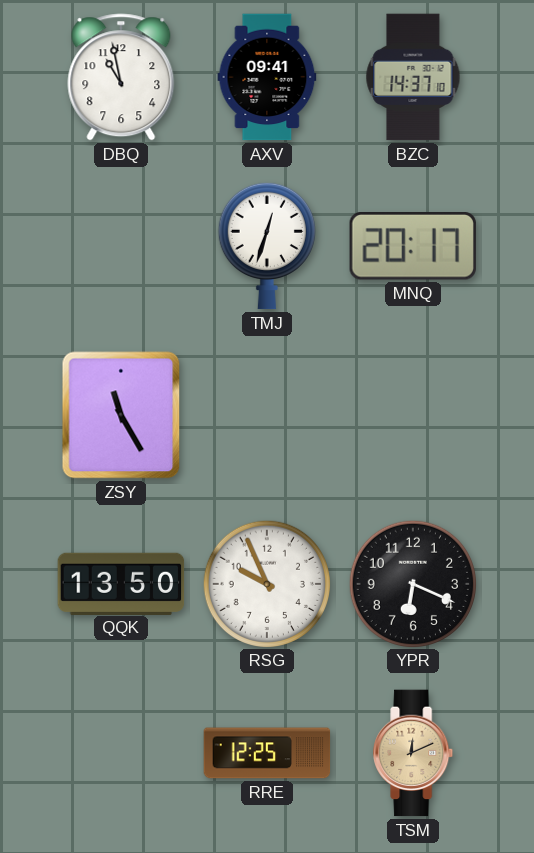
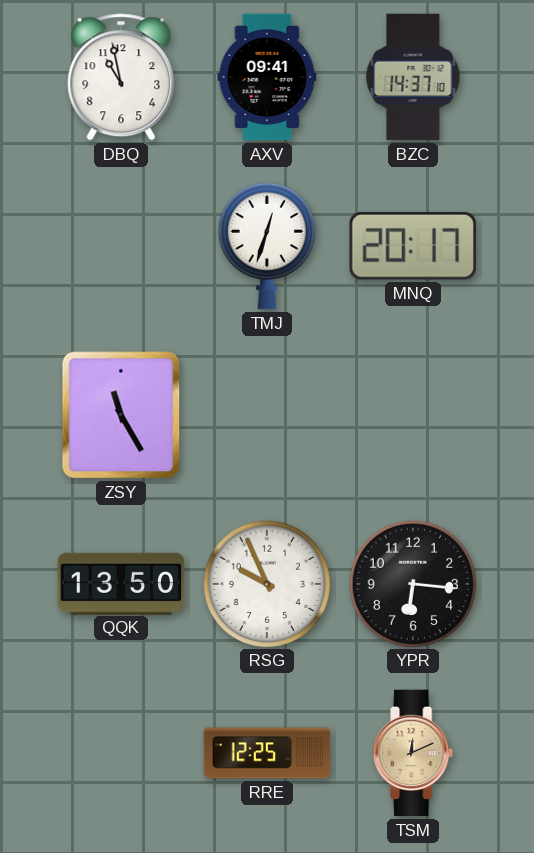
YPR: 6:19 -> 6:16 (412, 583)
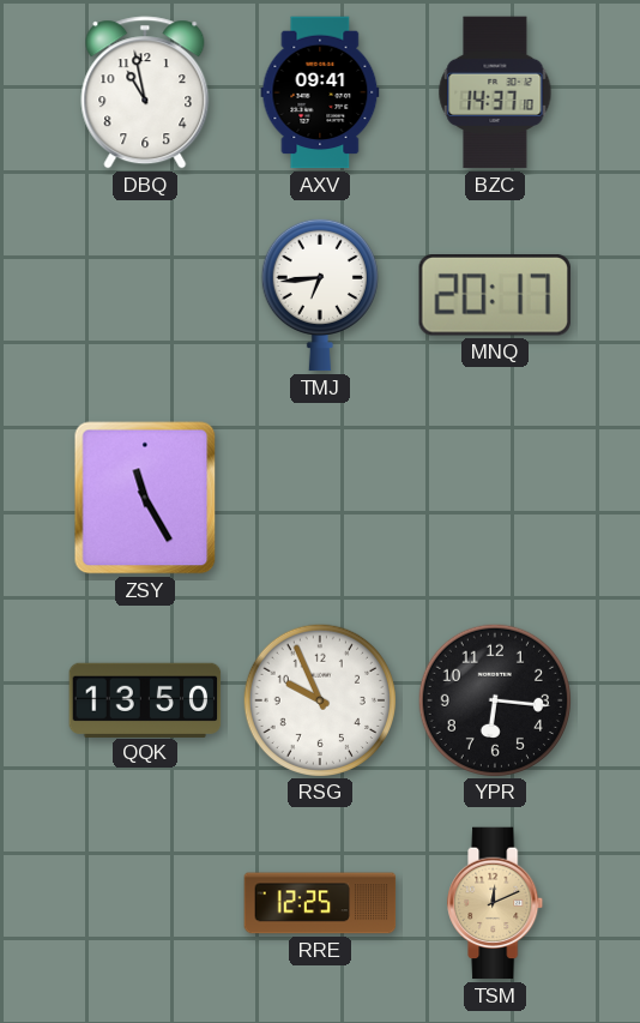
TMJ: 12:33 -> 6:44 (320, 295)
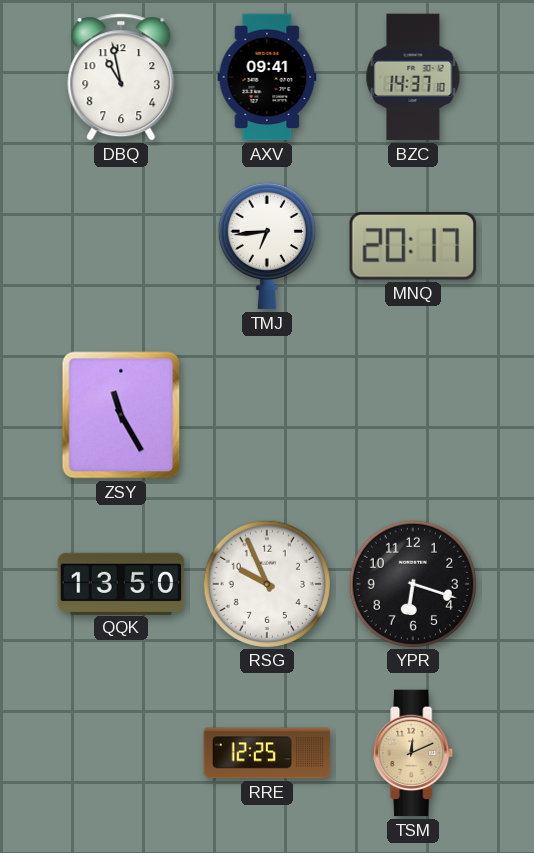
YPR: 6:16 -> 6:18 (412, 583)
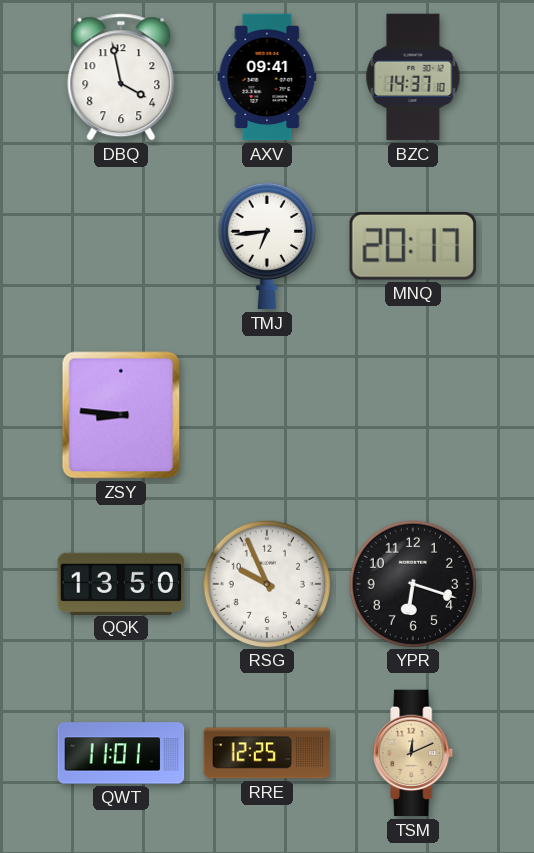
DBQ: 10:58 -> 3:58 (121, 77)
ZSY: 11:25 -> 8:46 (121, 415)
QWT: none -> 11:01 (121, 753)
